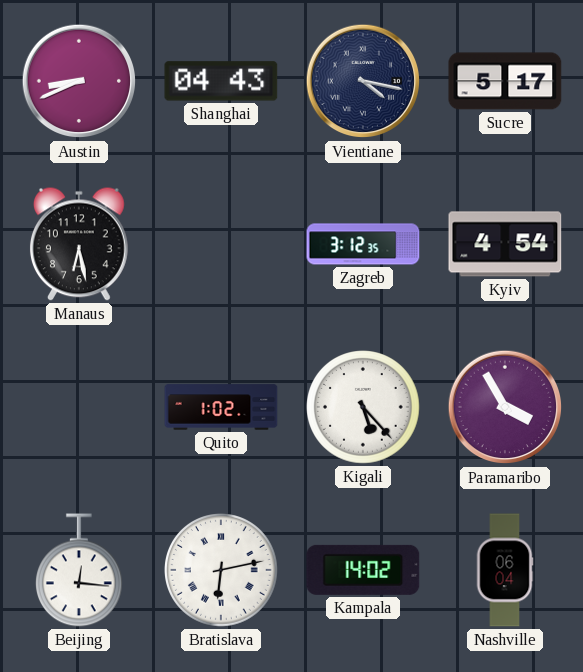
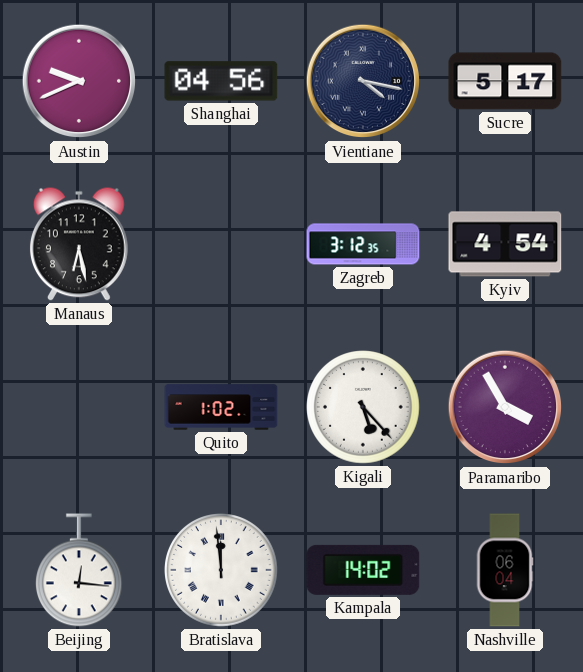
Austin: 8:41 -> 9:41 (79, 81)
Shanghai: 04:43 -> 04:56 (221, 81)
Bratislava: 6:13 -> 11:59 (222, 571)
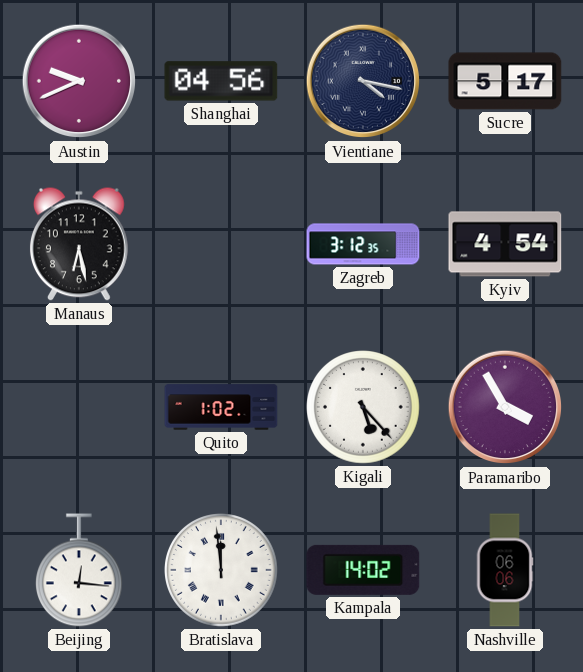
Nashville: 06:04 -> 06:06 (505, 570)
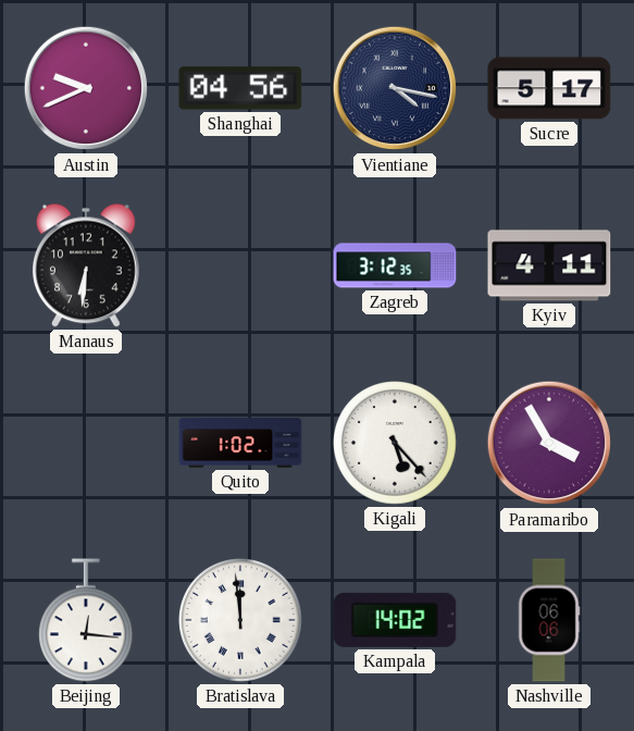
Manaus: 6:28 -> 6:31 (86, 265)
Kyiv: 4:54 -> 4:11 (549, 265)
